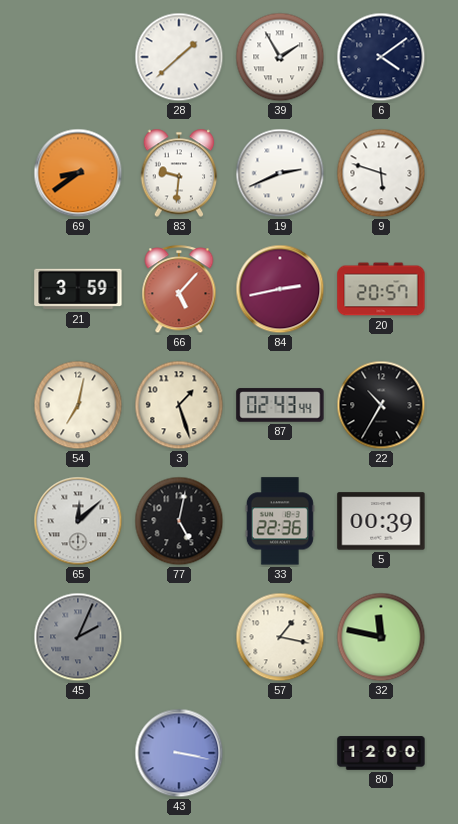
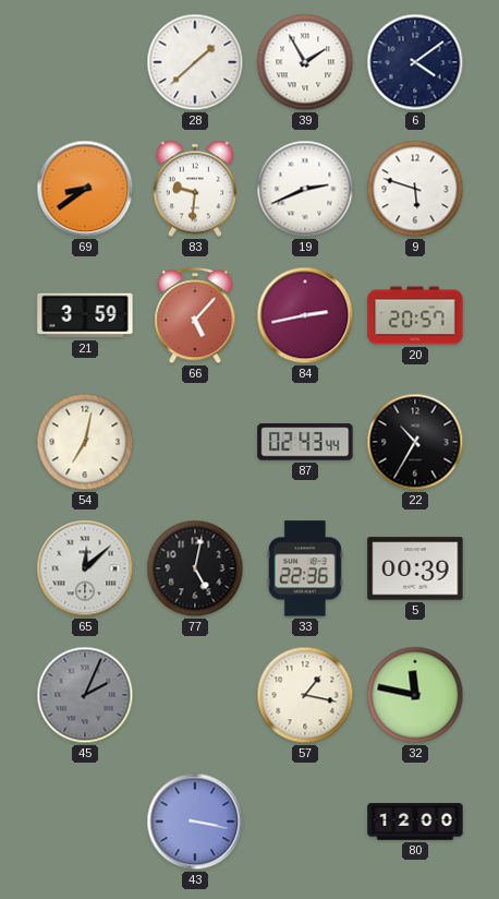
3: 1:27 -> none (179, 405)
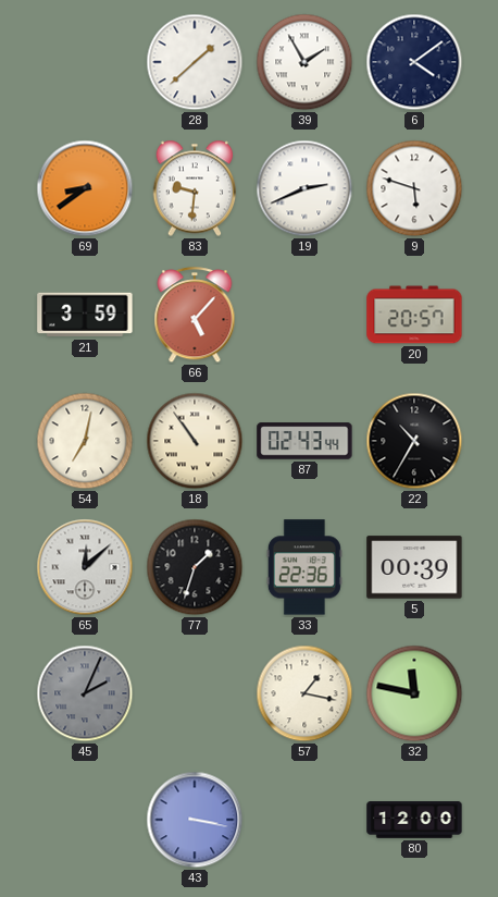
84: 2:43 -> none (305, 315)
18: none -> 10:54 (195, 441)
77: 5:02 -> 1:33 (195, 567)
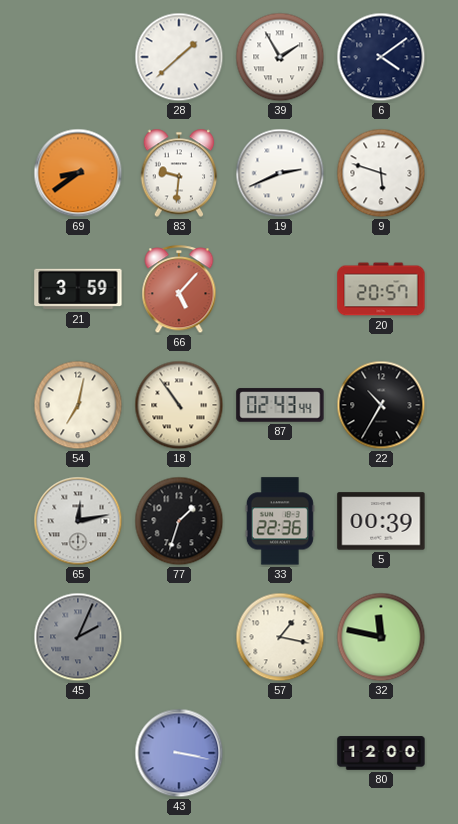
65: 12:08 -> 12:13 (78, 521)
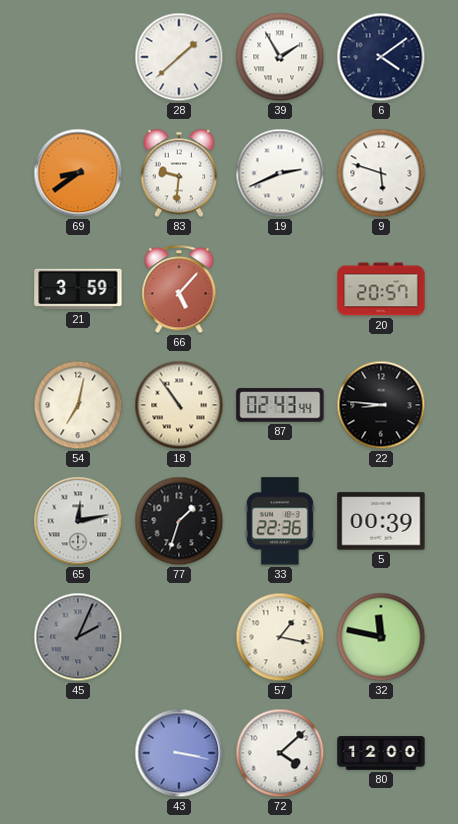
22: 10:35 -> 8:46 (381, 405)
72: none -> 4:08 (280, 753)
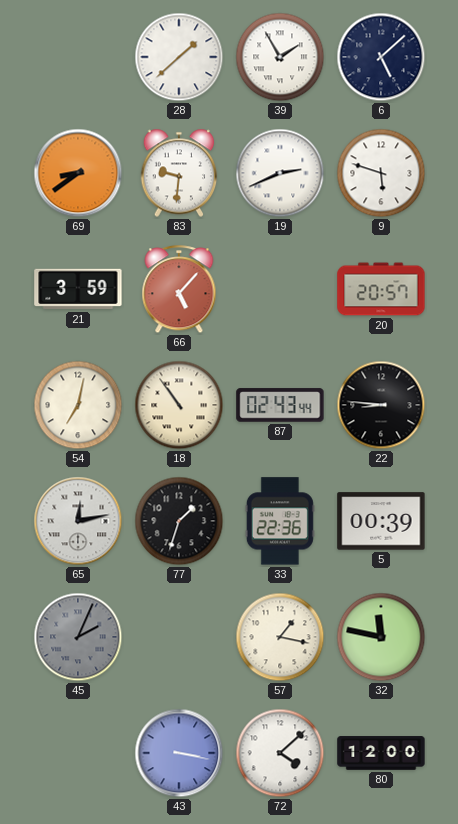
6: 4:09 -> 5:08 (381, 57)
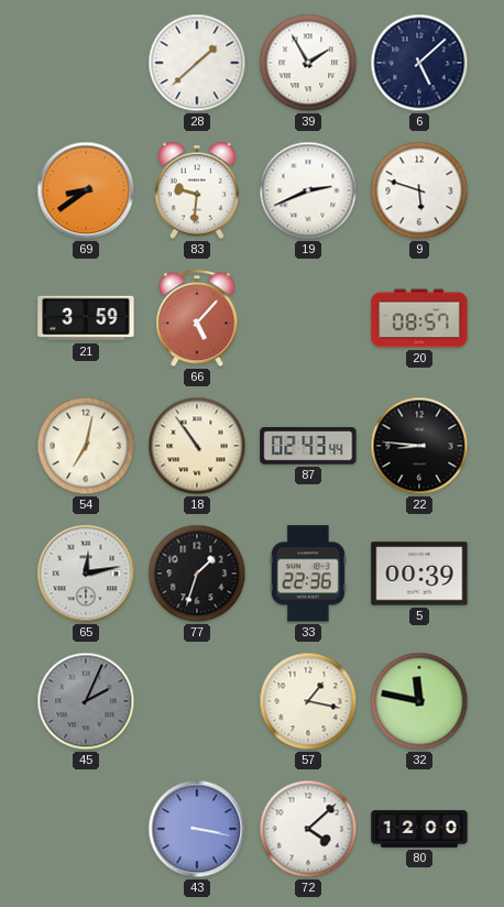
20: 20:57 -> 08:57 (419, 318)
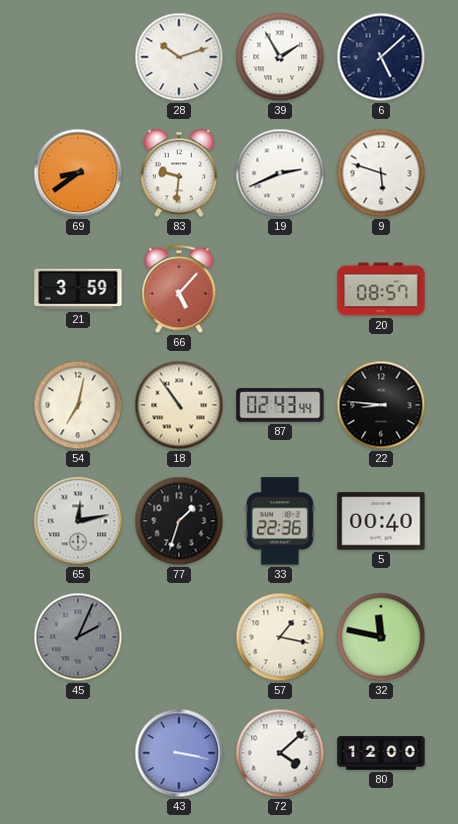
28: 1:38 -> 10:12 (179, 57)
5: 00:39 -> 00:40 (381, 521)
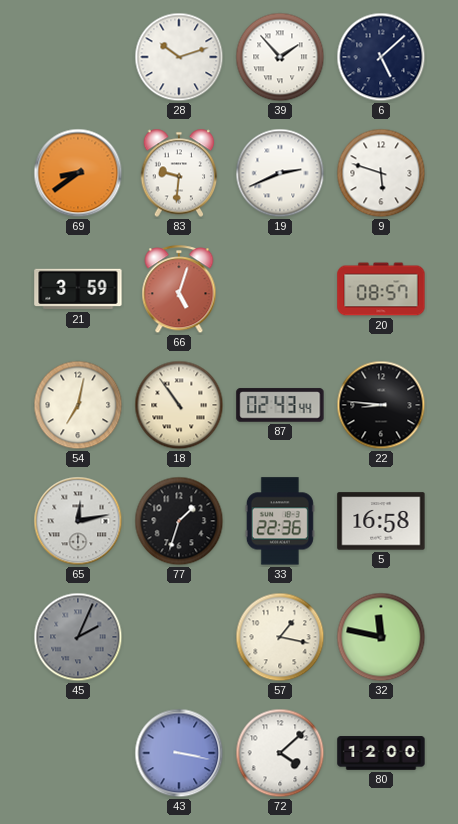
39: 1:55 -> 1:53 (280, 57)
66: 5:07 -> 5:03 (179, 290)
5: 00:40 -> 16:58 (381, 521)
